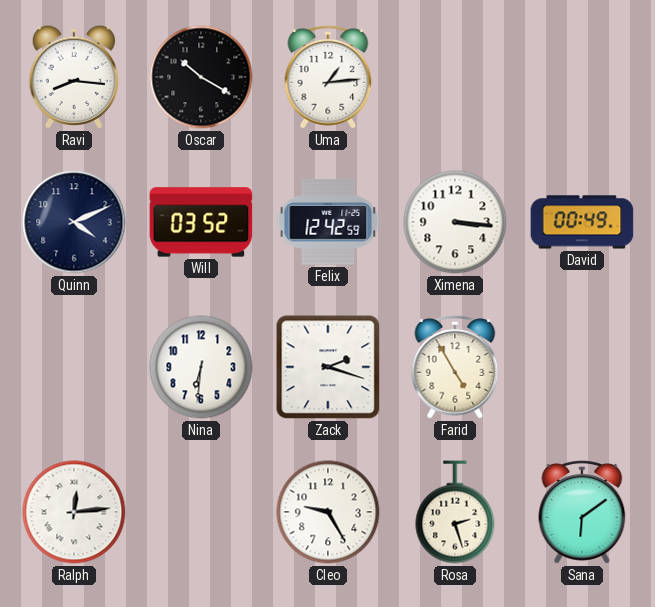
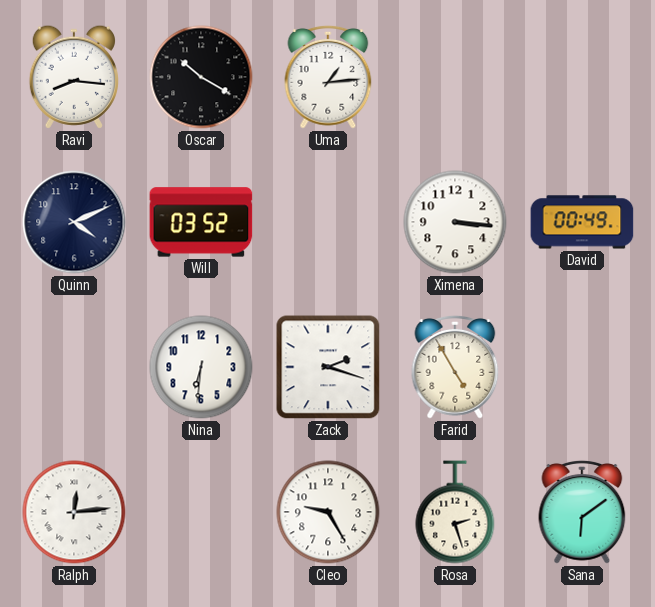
Felix: 12:42 -> none (328, 222)
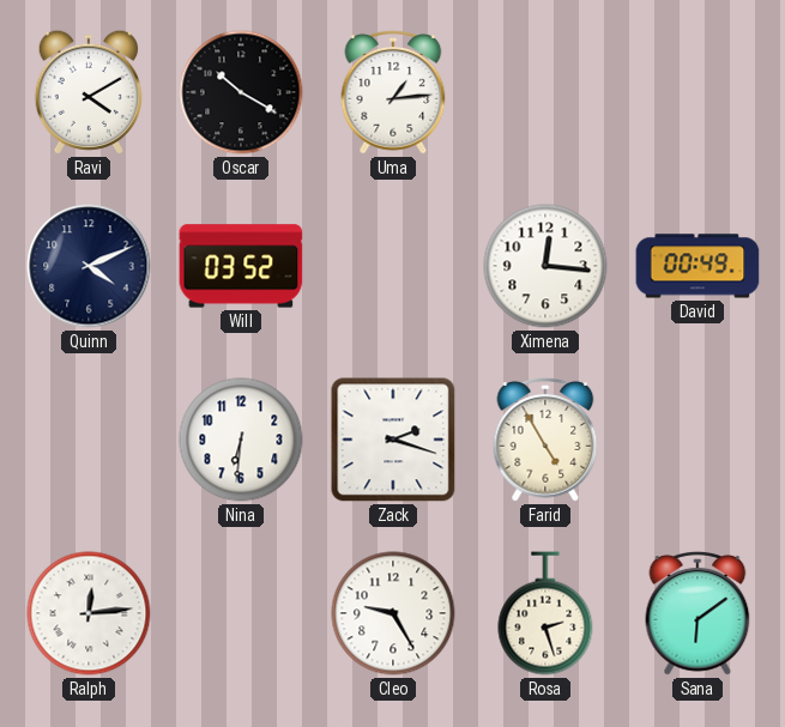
Ravi: 8:16 -> 4:10 (89, 92)
Ximena: 3:16 -> 12:16 (545, 266)
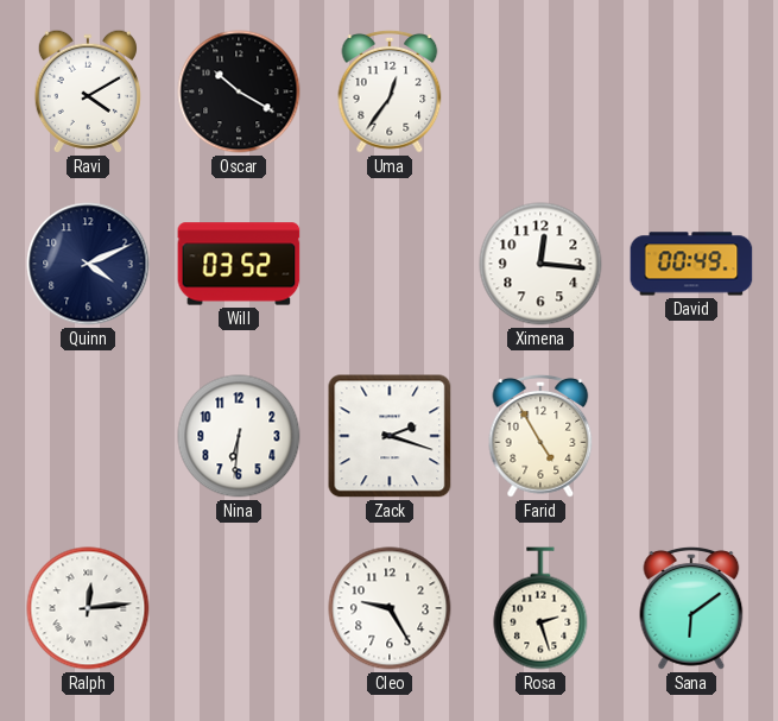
Uma: 1:14 -> 12:36 (390, 91)
